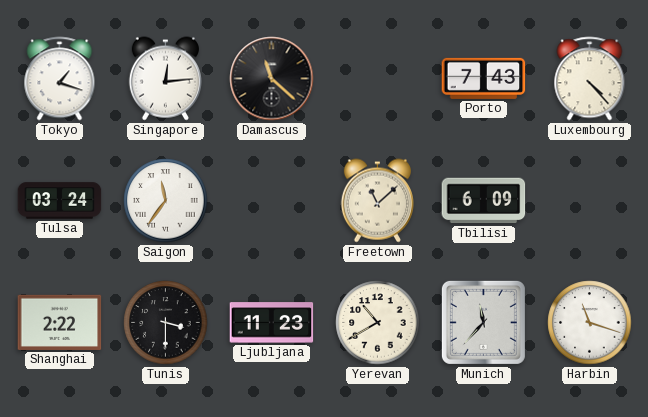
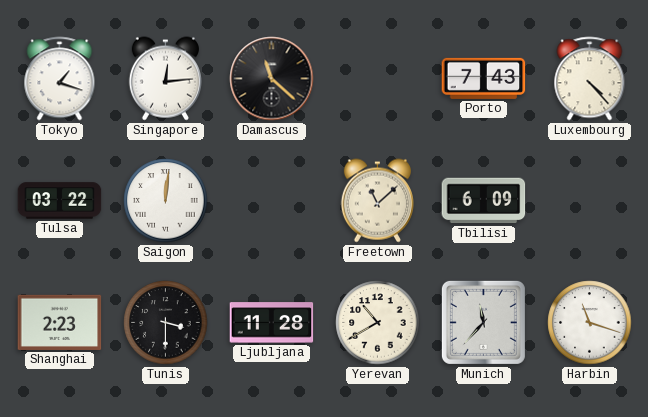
Tulsa: 03:24 -> 03:22 (60, 201)
Saigon: 11:36 -> 12:01 (166, 201)
Shanghai: 2:22 -> 2:23 (60, 322)
Ljubljana: 11:23 -> 11:28 (272, 323)
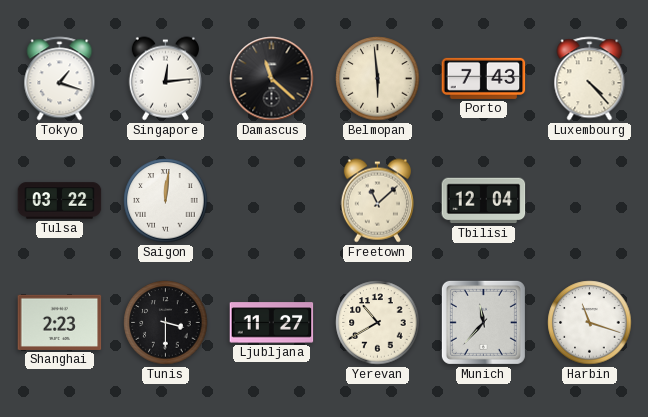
Belmopan: none -> 5:59 (378, 79)
Tbilisi: 6:09 -> 12:04 (484, 201)
Ljubljana: 11:28 -> 11:27 (272, 323)
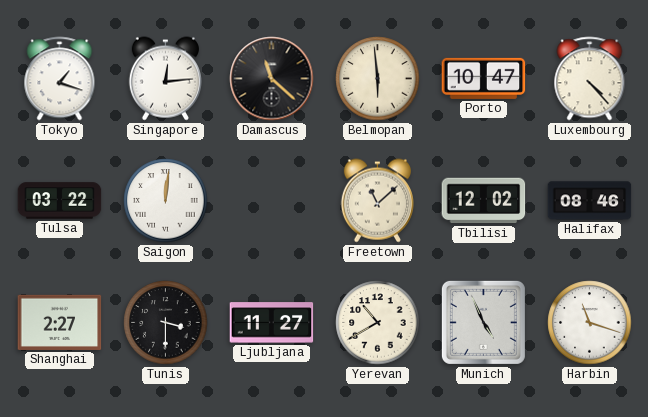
Porto: 7:43 -> 10:47 (484, 78)
Tbilisi: 12:04 -> 12:02 (484, 201)
Halifax: none -> 08:46 (590, 201)
Shanghai: 2:23 -> 2:27 (60, 322)
Munich: 11:37 -> 4:56 (483, 322)
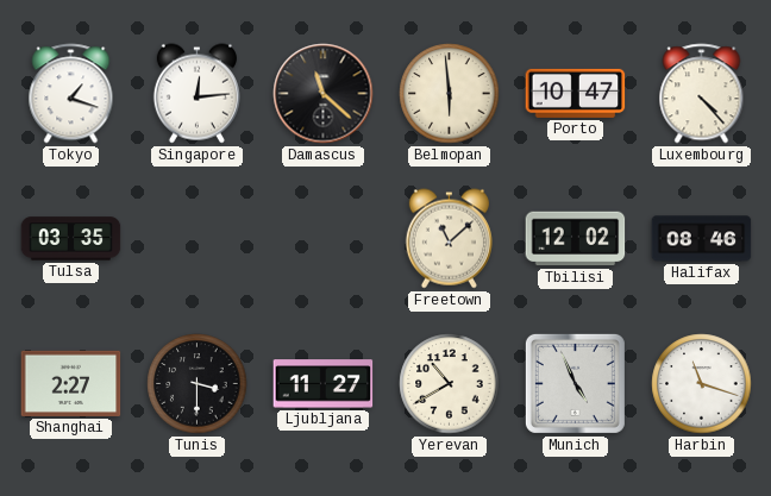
Tulsa: 03:22 -> 03:35 (71, 239)
Saigon: 12:01 -> none (166, 201)
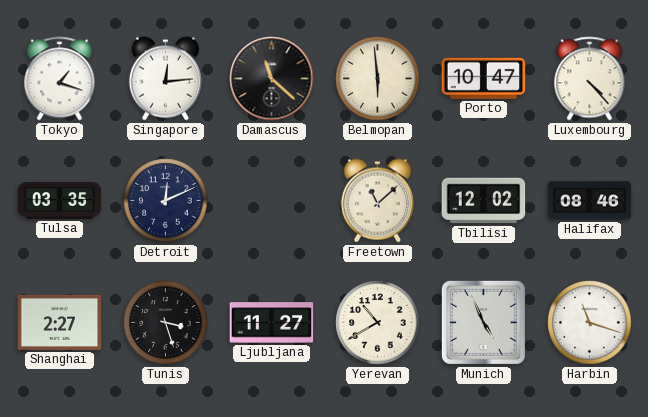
Detroit: none -> 12:11 (166, 201)
Tunis: 3:30 -> 3:27 (166, 323)
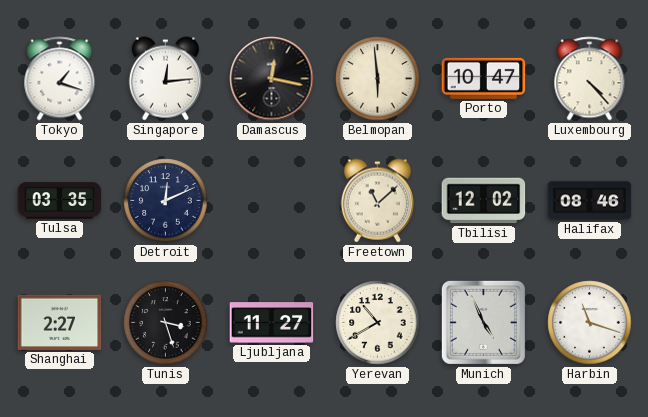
Damascus: 11:22 -> 12:17 (272, 79)
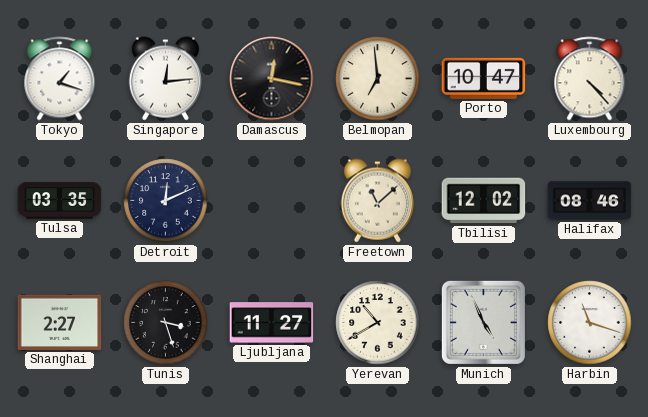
Belmopan: 5:59 -> 6:59 (378, 79)
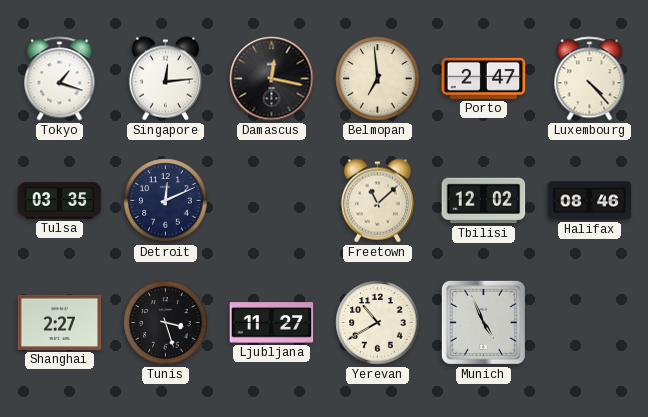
Porto: 10:47 -> 2:47 (484, 78)
Harbin: 11:18 -> none (590, 323)
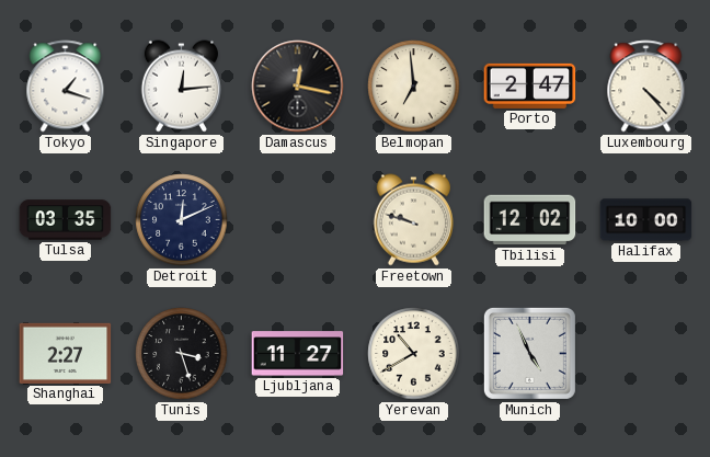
Freetown: 11:08 -> 9:48 (413, 220)
Halifax: 08:46 -> 10:00 (646, 220)
